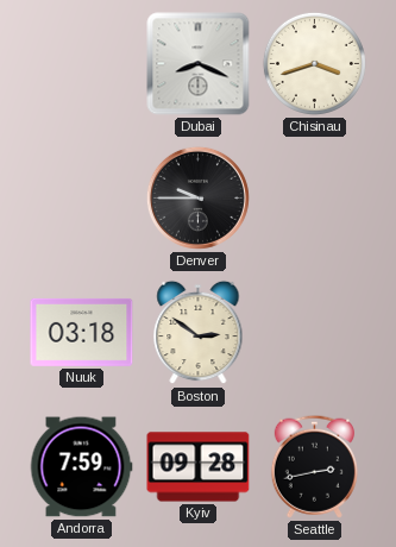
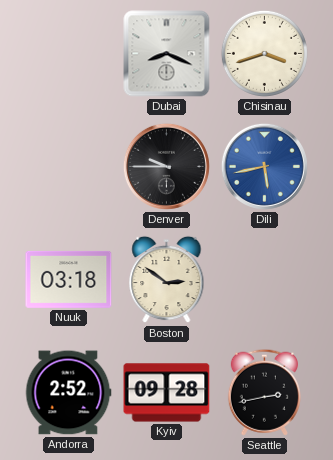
Dili: none -> 5:43 (264, 166)
Andorra: 7:59 -> 2:52 (68, 393)
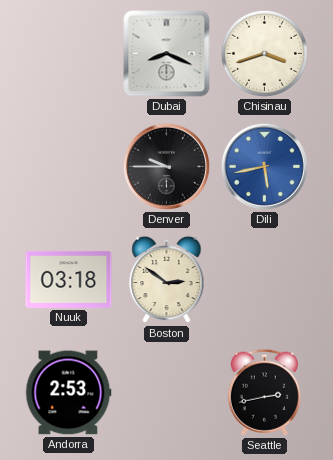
Andorra: 2:52 -> 2:53 (68, 393)
Kyiv: 09:28 -> none (167, 393)
